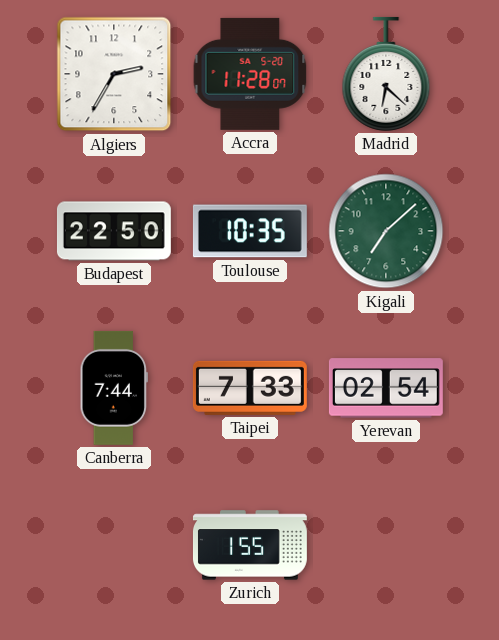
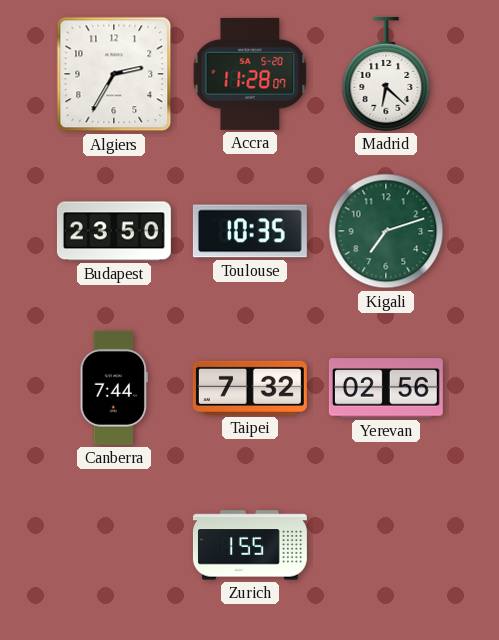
Budapest: 22:50 -> 23:50 (114, 231)
Kigali: 7:08 -> 7:12 (386, 231)
Taipei: 7:33 -> 7:32 (250, 388)
Yerevan: 02:54 -> 02:56 (386, 388)
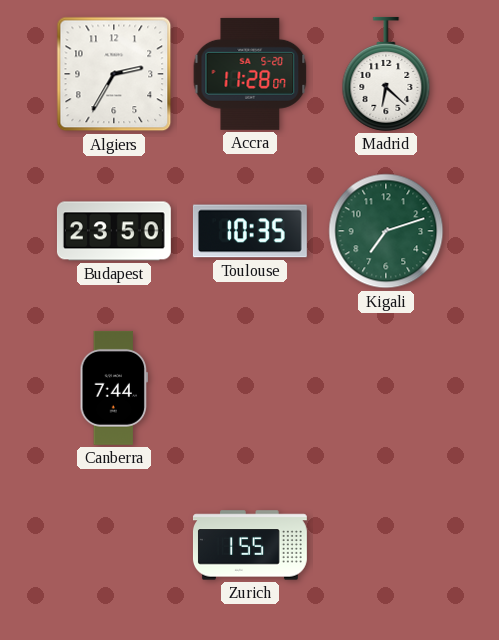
Taipei: 7:32 -> none (250, 388)
Yerevan: 02:56 -> none (386, 388)
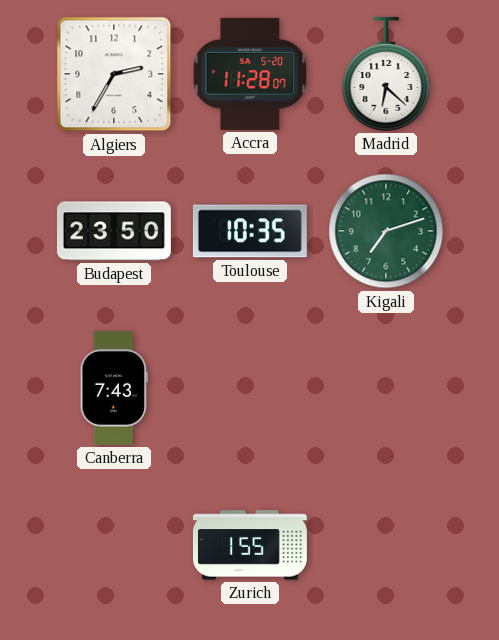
Canberra: 7:44 -> 7:43 (113, 388)
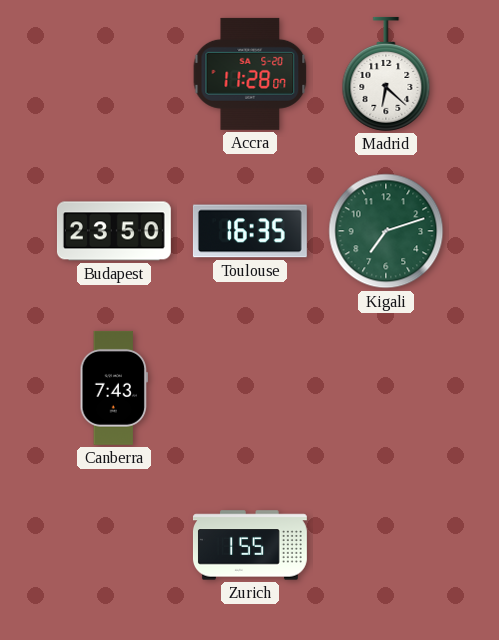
Algiers: 2:35 -> none (114, 74)
Toulouse: 10:35 -> 16:35 (250, 231)
